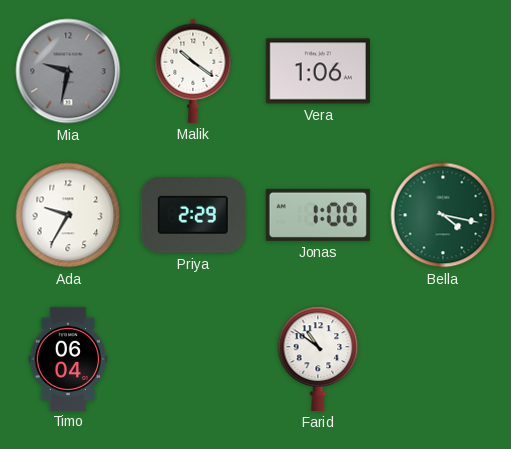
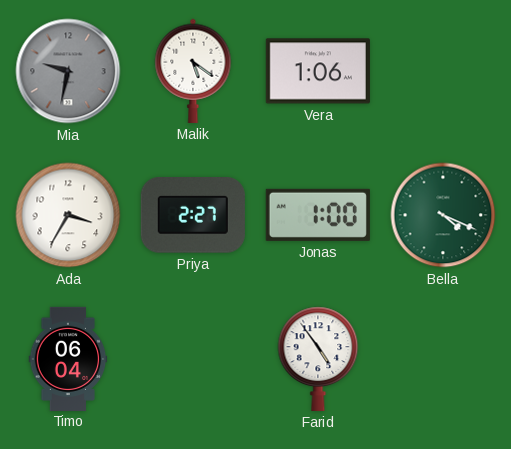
Malik: 10:21 -> 5:21 (193, 71)
Ada: 9:35 -> 3:35 (68, 215)
Priya: 2:29 -> 2:27 (193, 216)
Bella: 4:17 -> 4:19 (443, 215)
Farid: 10:51 -> 4:54 (318, 359)
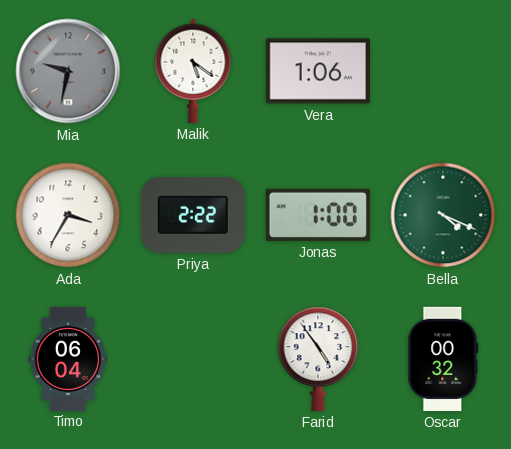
Priya: 2:27 -> 2:22 (193, 216)
Oscar: none -> 00:32 (443, 359)
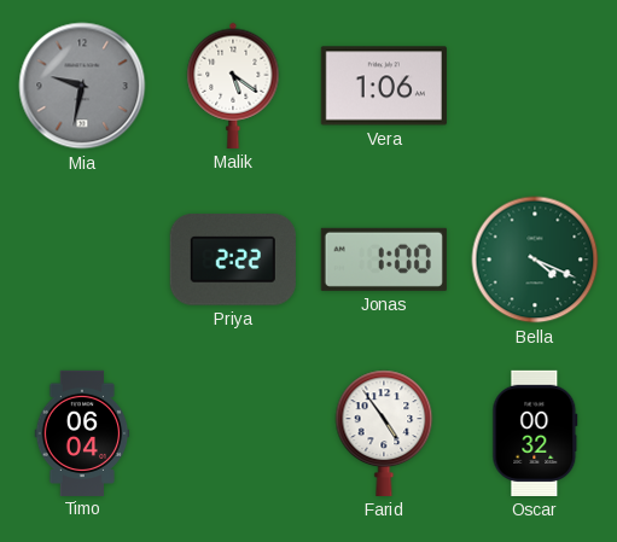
Ada: 3:35 -> none (68, 215)
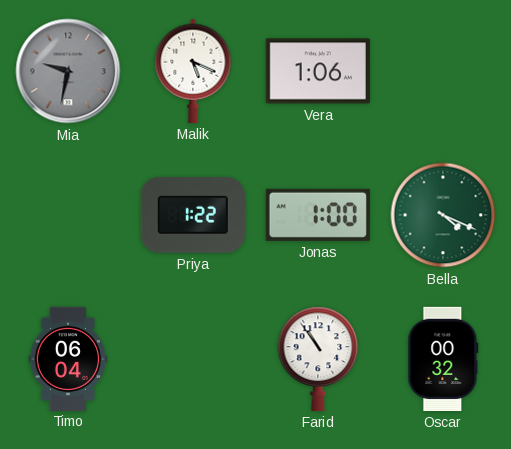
Malik: 5:21 -> 5:19 (193, 71)
Priya: 2:22 -> 1:22 (193, 216)
Farid: 4:54 -> 10:54 (318, 359)
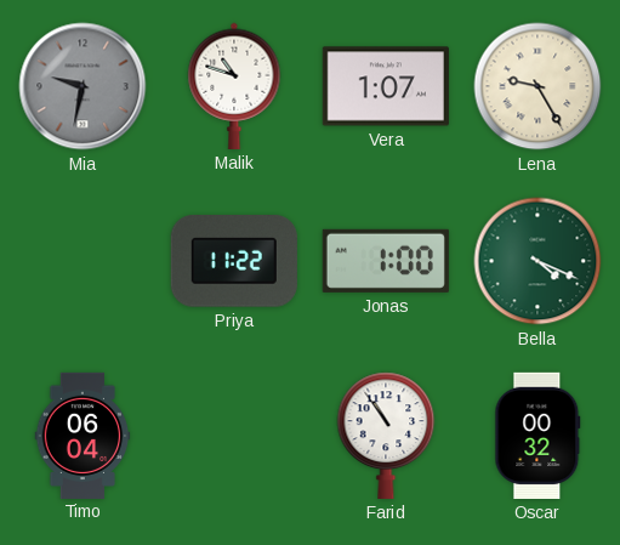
Malik: 5:19 -> 10:48 (234, 86)
Vera: 1:06 -> 1:07 (386, 86)
Lena: none -> 9:25 (537, 86)
Priya: 1:22 -> 11:22 (234, 262)
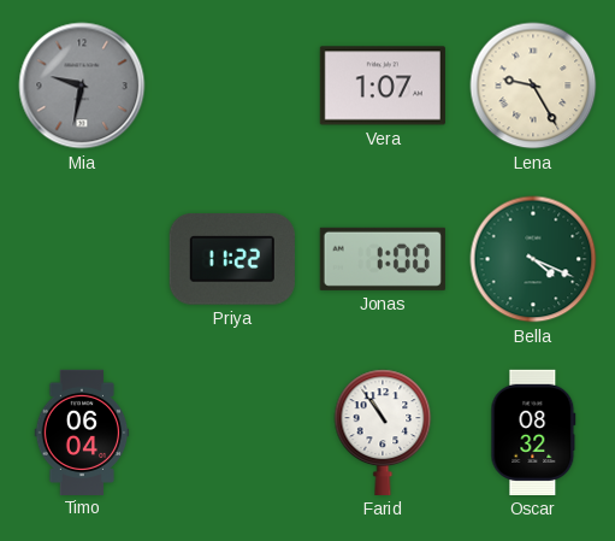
Malik: 10:48 -> none (234, 86)
Oscar: 00:32 -> 08:32 (533, 433)
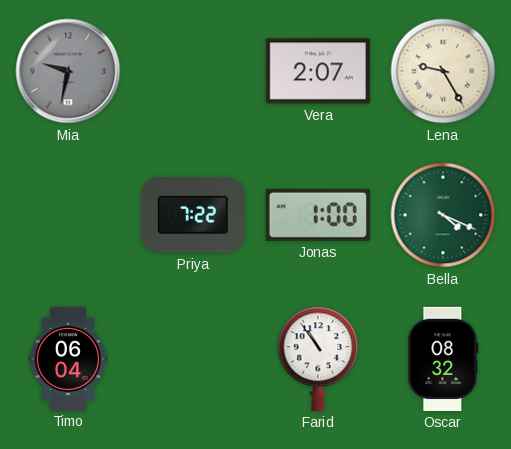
Vera: 1:07 -> 2:07 (318, 71)
Priya: 11:22 -> 7:22 (193, 216)
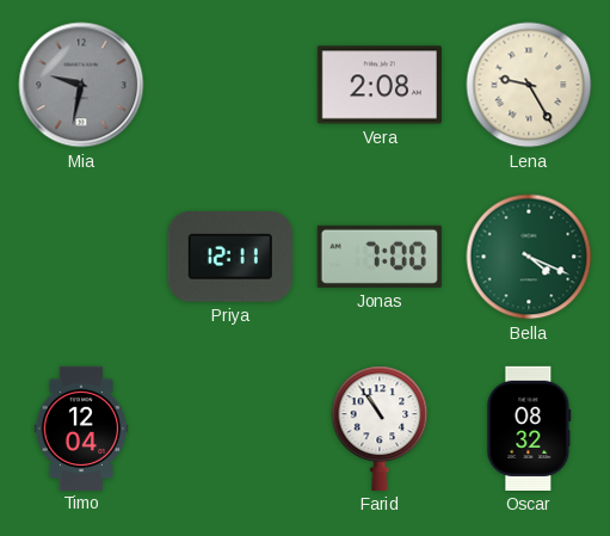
Vera: 2:07 -> 2:08 (380, 85)
Priya: 7:22 -> 12:11 (230, 258)
Jonas: 1:00 -> 7:00 (380, 257)
Timo: 06:04 -> 12:04 (81, 427)
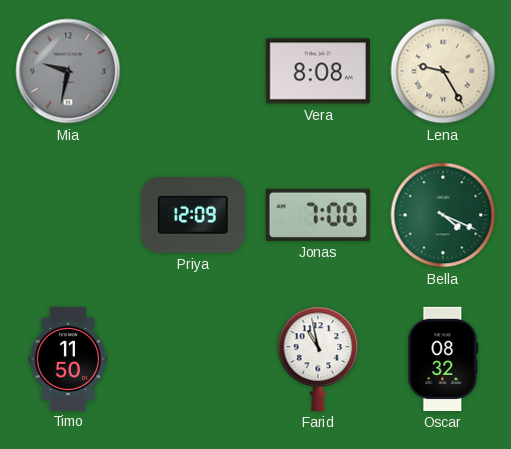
Vera: 2:08 -> 8:08 (318, 71)
Priya: 12:11 -> 12:09 (193, 216)
Timo: 12:04 -> 11:50 (68, 358)
Farid: 10:54 -> 10:58 (318, 359)
